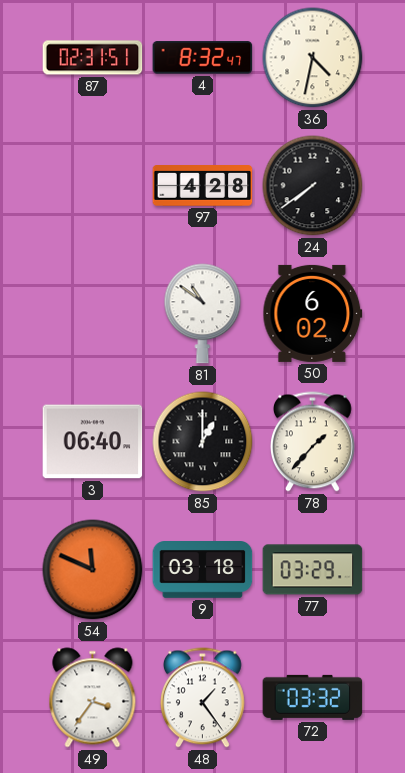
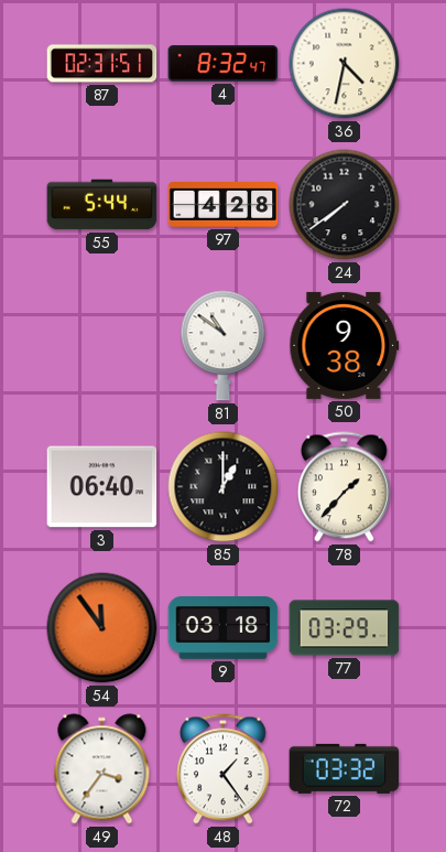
55: none -> 5:44 (102, 205)
50: 6:02 -> 9:38 (345, 345)
54: 11:49 -> 11:54 (102, 628)
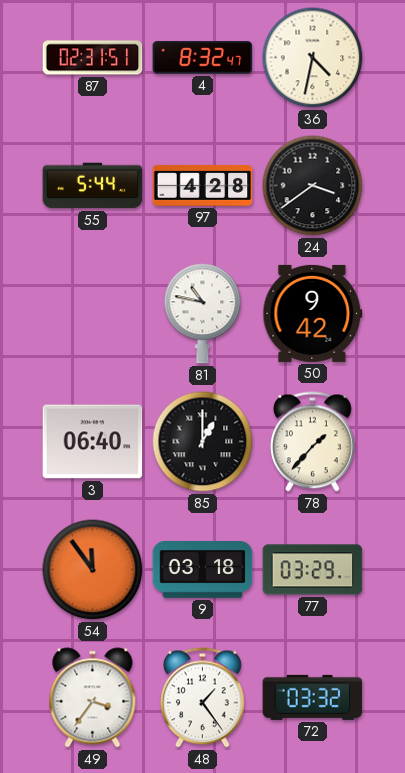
24: 7:39 -> 3:39 (313, 186)
81: 10:51 -> 10:47 (203, 314)
50: 9:38 -> 9:42 (313, 313)
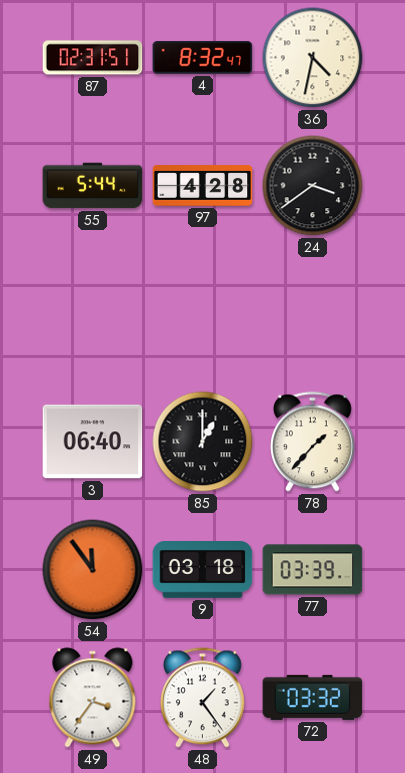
81: 10:47 -> none (203, 314)
50: 9:42 -> none (313, 313)
77: 03:29 -> 03:39 (313, 570)
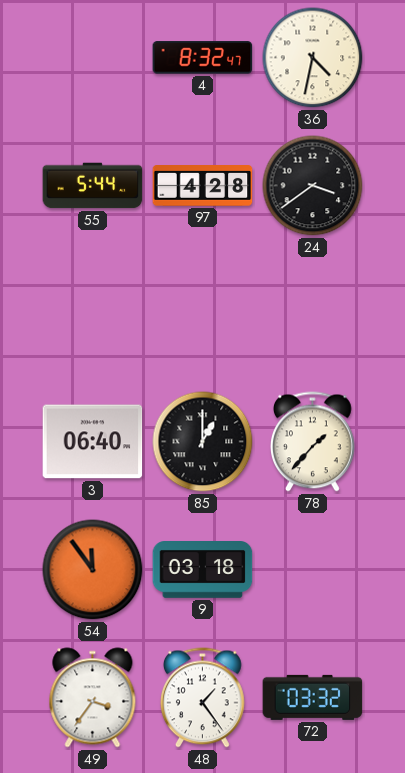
87: 02:31 -> none (93, 58)
77: 03:39 -> none (313, 570)
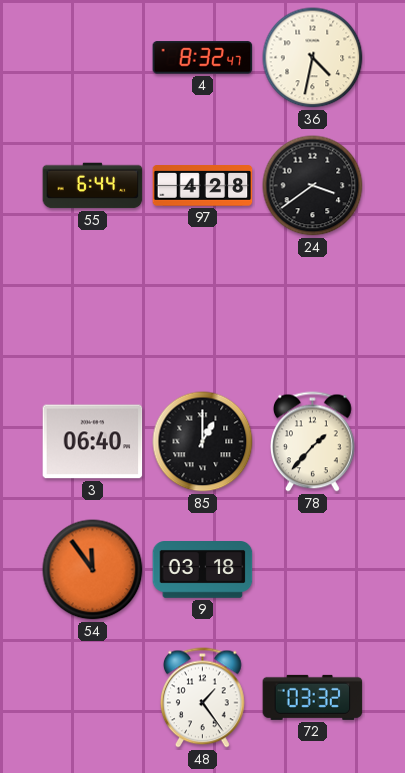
55: 5:44 -> 6:44 (93, 186)
49: 3:36 -> none (93, 698)
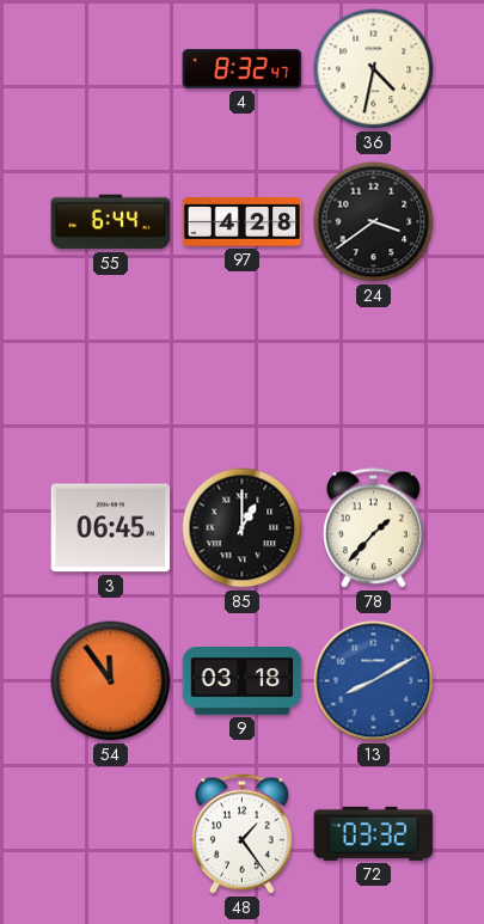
3: 06:40 -> 06:45 (111, 528)
13: none -> 8:10 (374, 681)
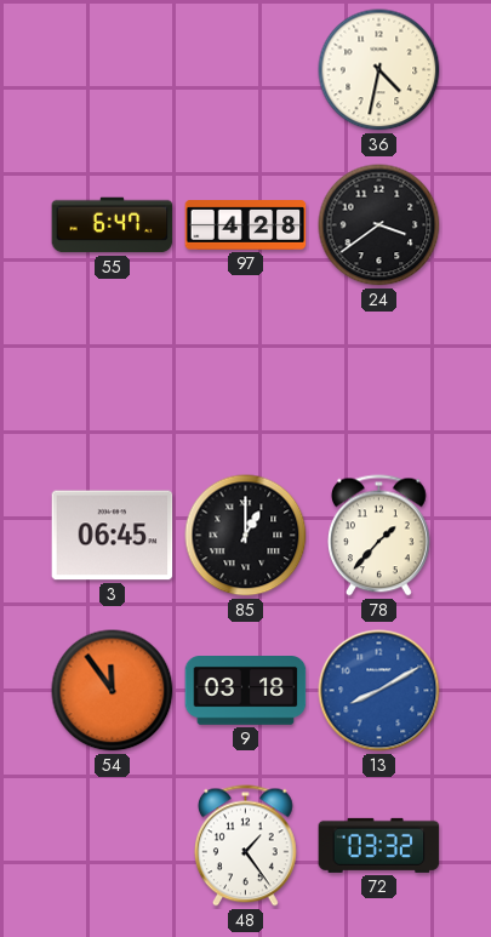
4: 8:32 -> none (243, 69)
55: 6:44 -> 6:47 (113, 225)
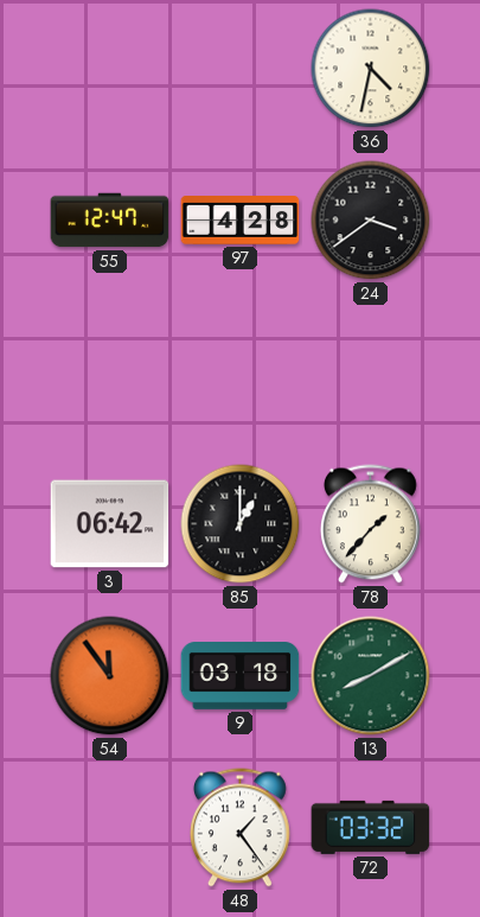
55: 6:47 -> 12:47 (110, 221)
3: 06:45 -> 06:42 (110, 524)
13 dial: blue -> green (371, 676)
